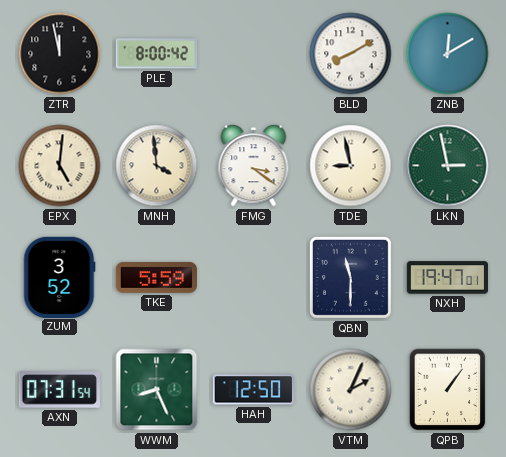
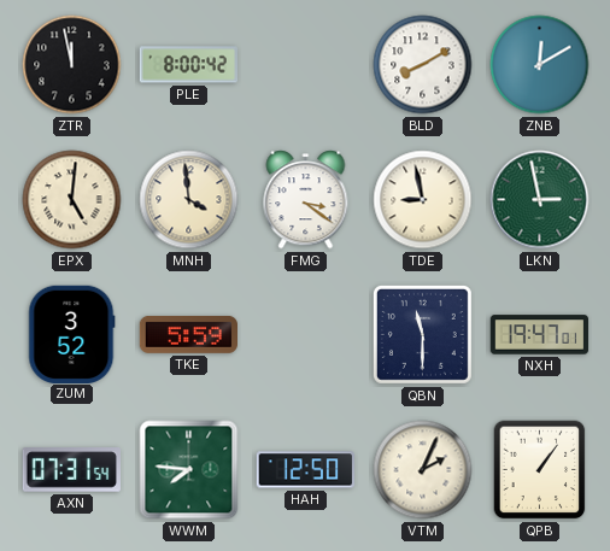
WWM: 8:26 -> 7:46 (189, 470)
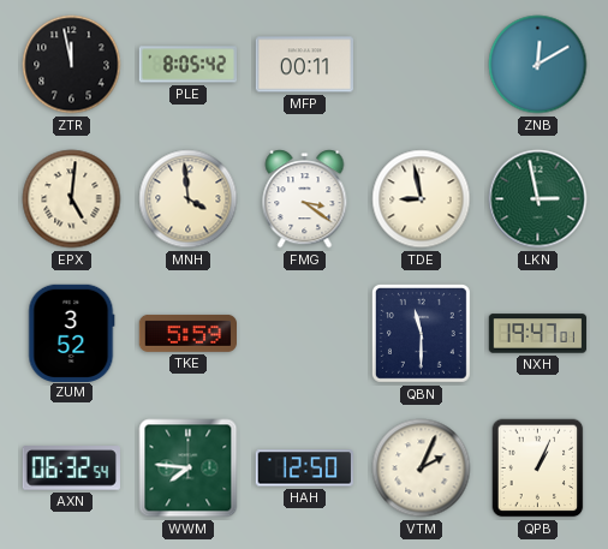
PLE: 8:00 -> 8:05 (187, 65)
MFP: none -> 00:11 (304, 65)
BLD: 8:10 -> none (423, 65)
AXN: 07:31 -> 06:32 (71, 469)
QPB: 1:06 -> 1:04 (538, 469)
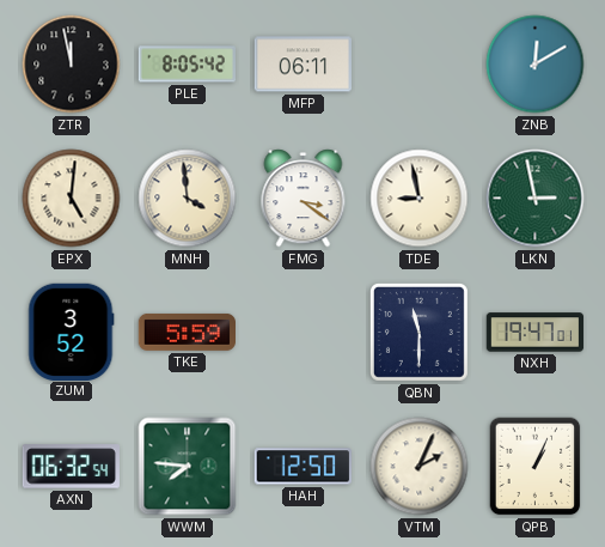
MFP: 00:11 -> 06:11 (302, 65)
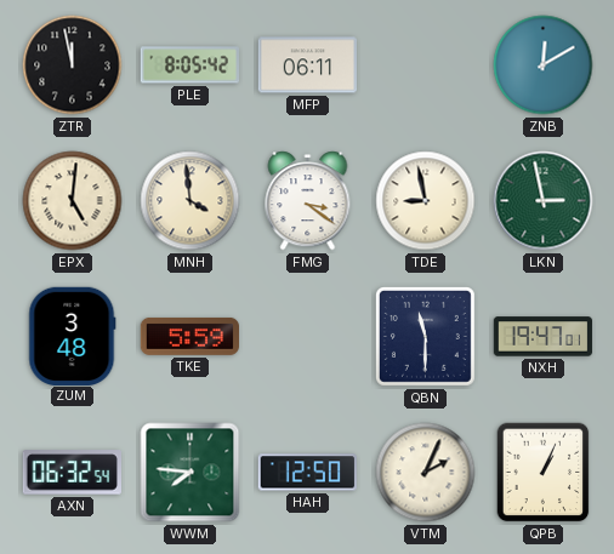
ZUM: 3:52 -> 3:48 (73, 336)
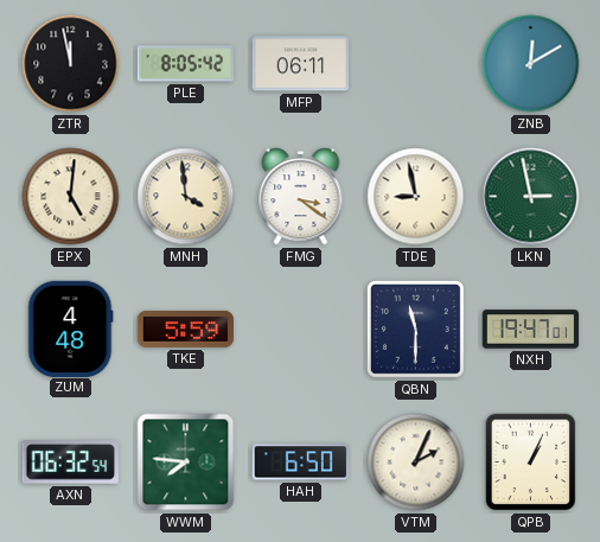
ZUM: 3:48 -> 4:48 (71, 329)
HAH: 12:50 -> 6:50 (300, 463)
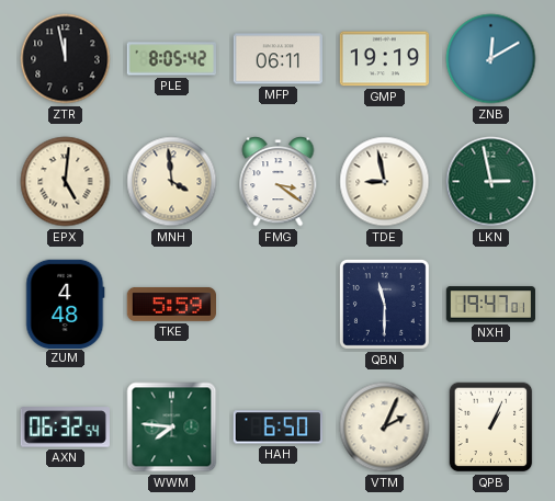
GMP: none -> 19:19 (384, 59)
